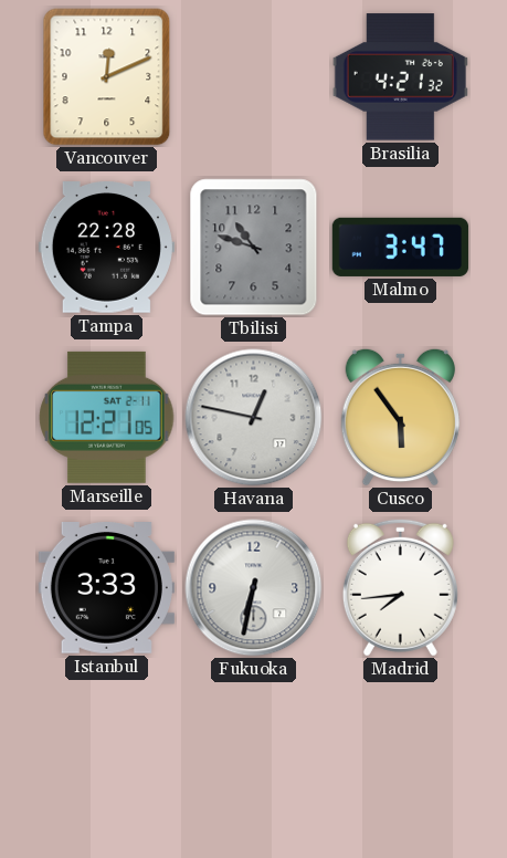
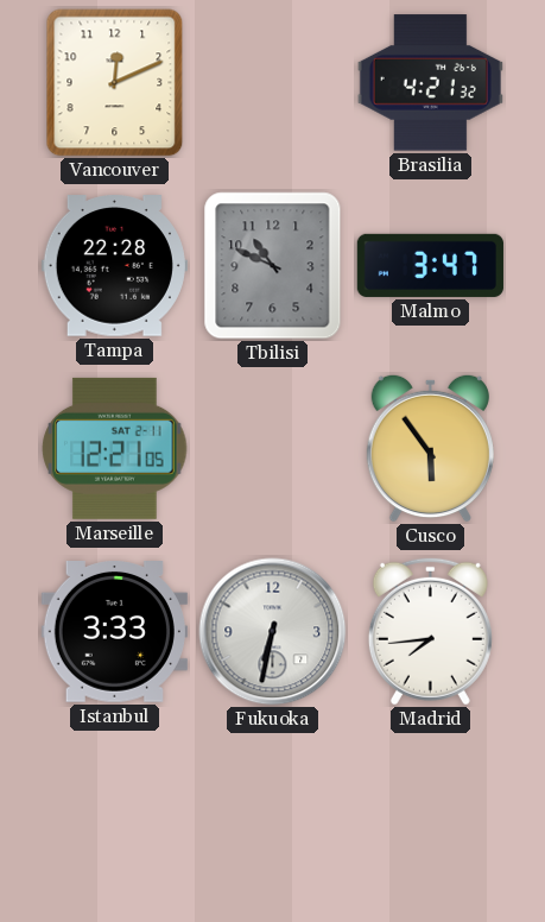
Tbilisi: 10:48 -> 10:49 (273, 266)
Havana: 12:47 -> none (254, 418)
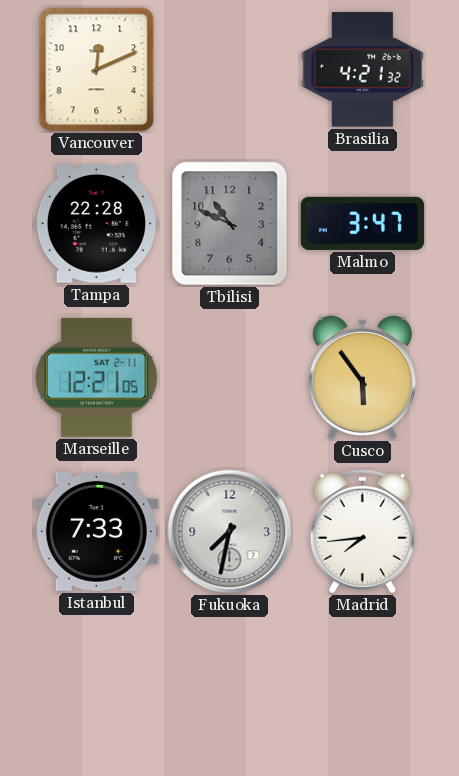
Istanbul: 3:33 -> 7:33 (96, 532)
Fukuoka: 6:32 -> 7:32 (230, 532)
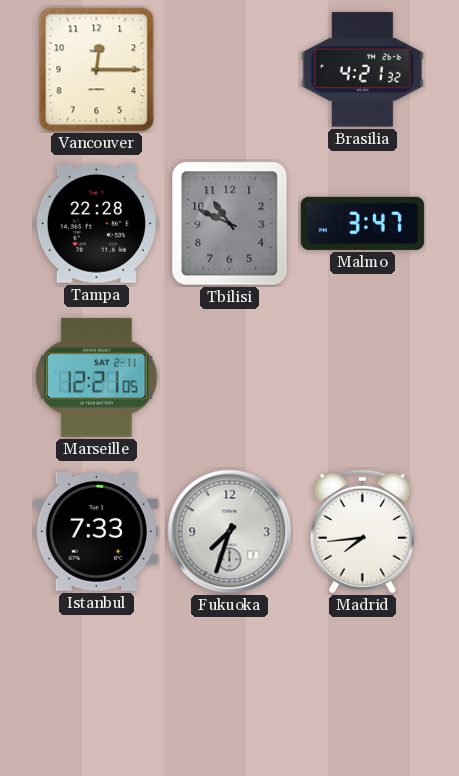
Vancouver: 12:11 -> 12:15 (97, 70)
Cusco: 5:54 -> none (362, 377)
Fukuoka: 7:32 -> 7:33 (230, 532)
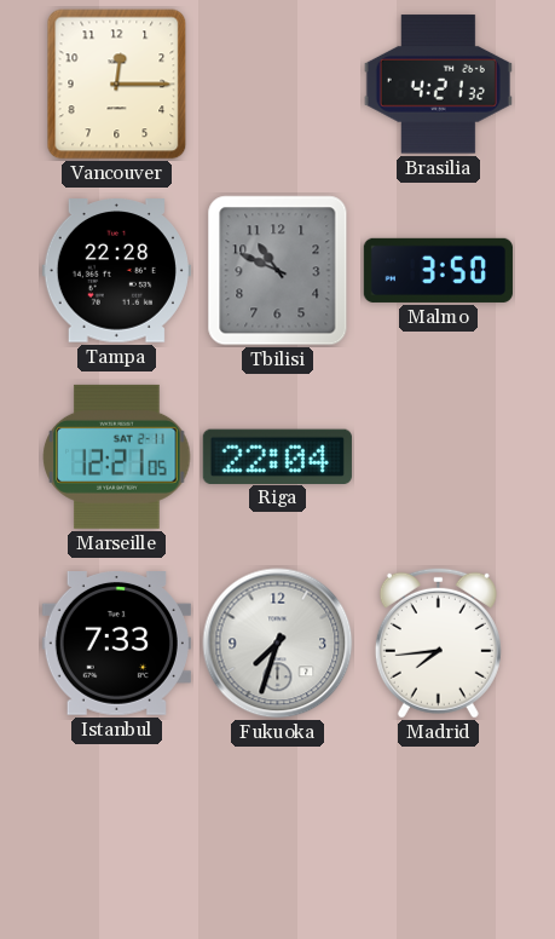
Malmo: 3:47 -> 3:50 (438, 270)
Riga: none -> 22:04 (277, 456)
